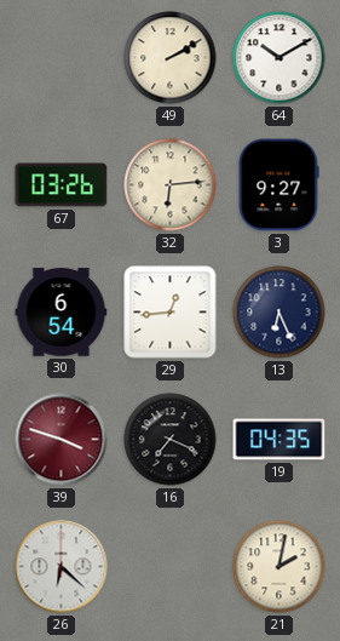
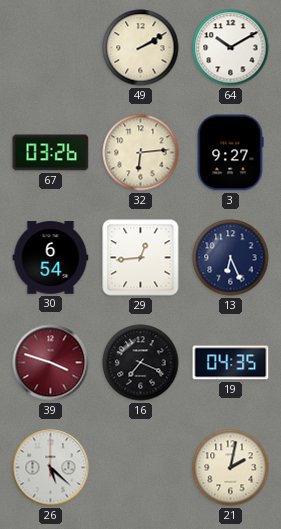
26: 6:22 -> 5:22 (51, 468)
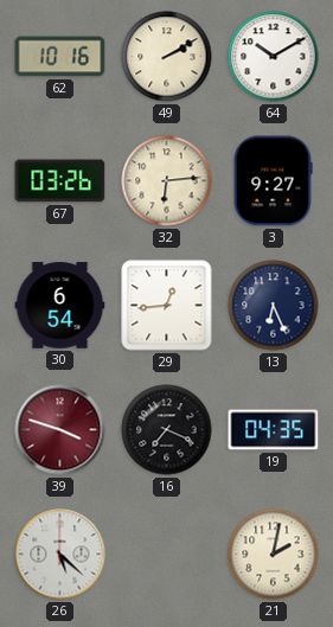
62: none -> 10:16 (60, 57)
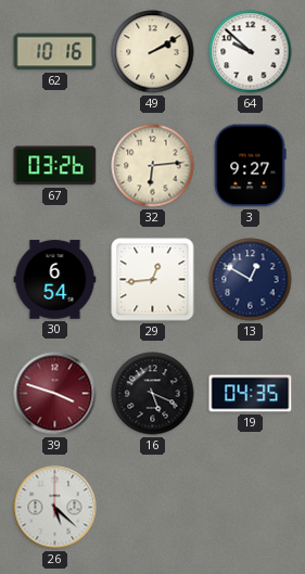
64: 10:10 -> 9:52 (251, 52)
13: 6:26 -> 12:50 (251, 280)
16: 7:19 -> 5:19 (153, 394)
21: 2:02 -> none (274, 555)
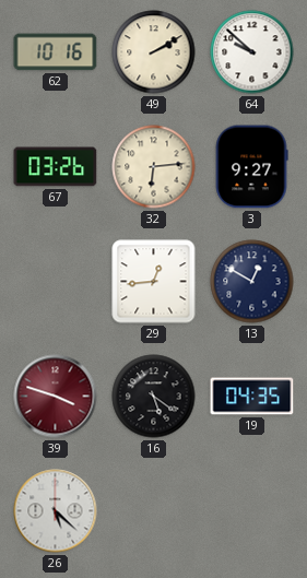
30: 6:54 -> none (55, 280)
16: 5:19 -> 5:21 (154, 397)
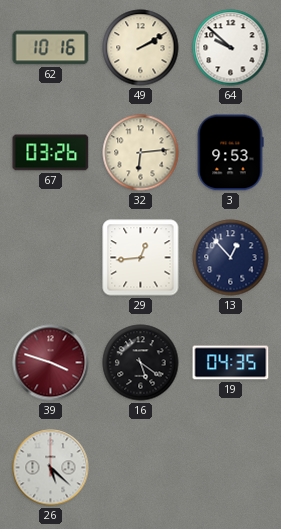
3: 9:27 -> 9:53 (230, 153)
13: 12:50 -> 12:53 (231, 258)
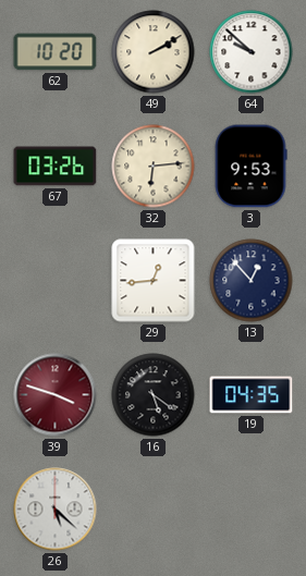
62: 10:16 -> 10:20 (56, 52)
